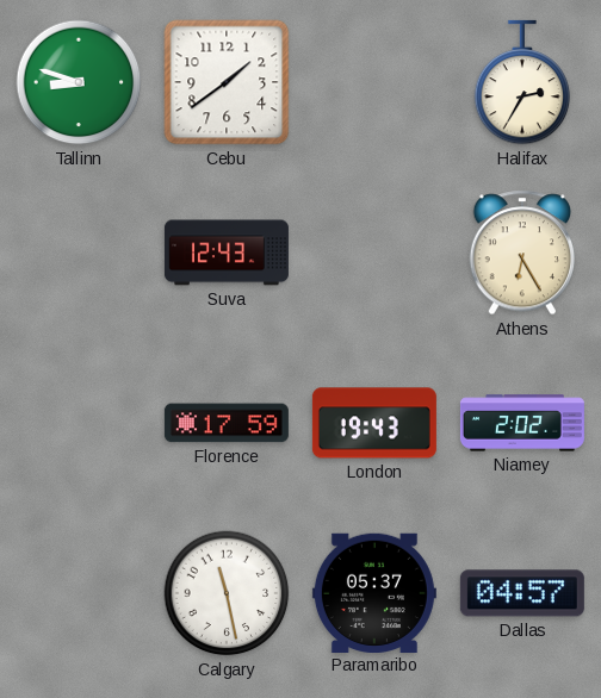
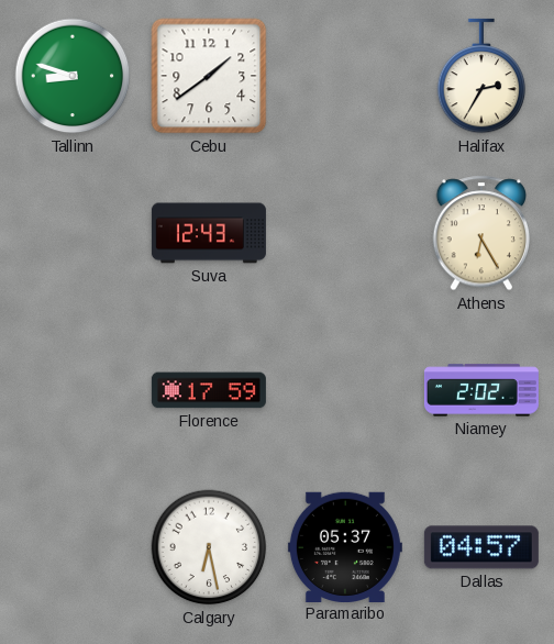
London: 19:43 -> none (374, 423)
Calgary: 11:28 -> 6:28 (209, 547)
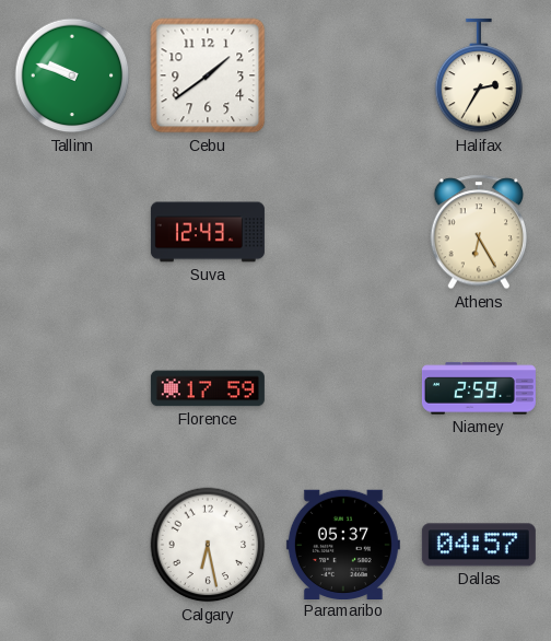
Tallinn: 8:48 -> 9:48 (72, 75)
Niamey: 2:02 -> 2:59 (479, 388)
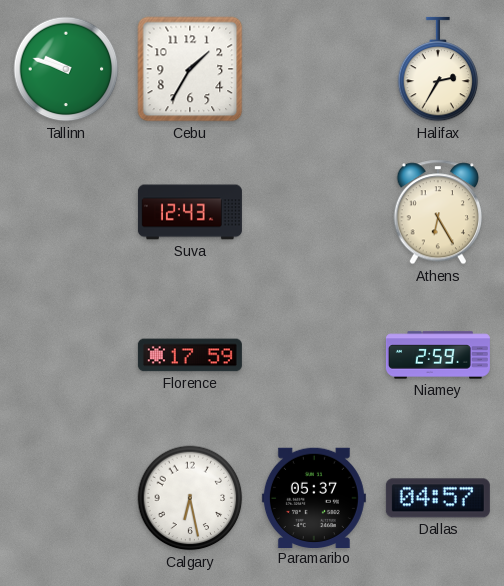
Cebu: 1:39 -> 1:35 (190, 69)
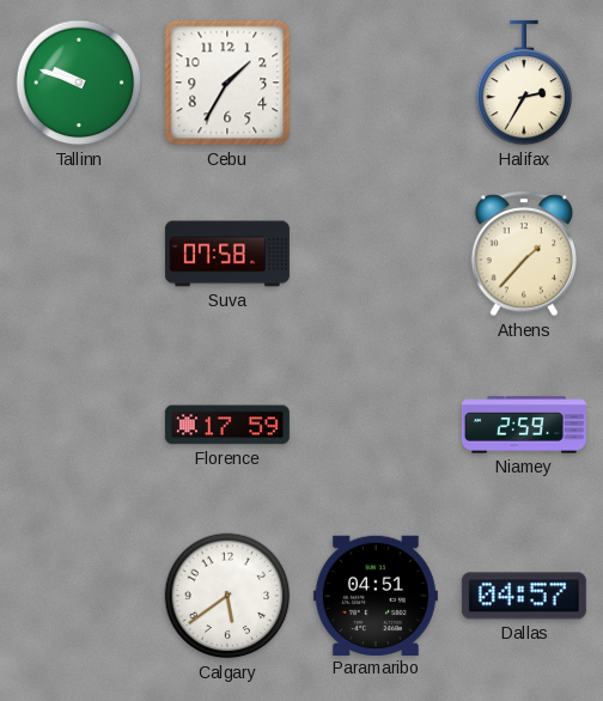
Suva: 12:43 -> 07:58 (227, 254)
Athens: 6:25 -> 1:37 (523, 254)
Calgary: 6:28 -> 5:39 (227, 596)
Paramaribo: 05:37 -> 04:51 (376, 595)
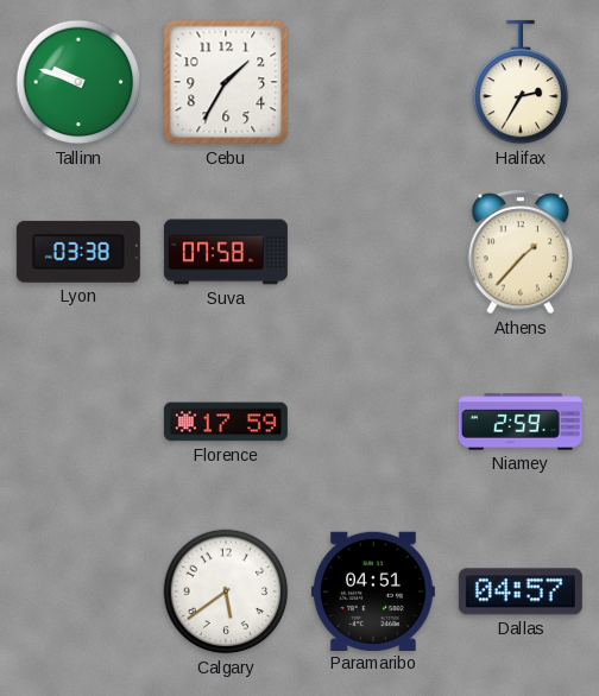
Lyon: none -> 03:38 (78, 252)
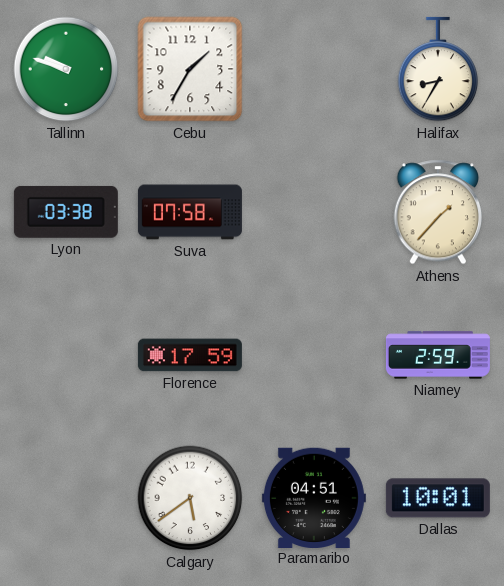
Halifax: 2:35 -> 8:35 (438, 69)
Dallas: 04:57 -> 10:01 (438, 498)
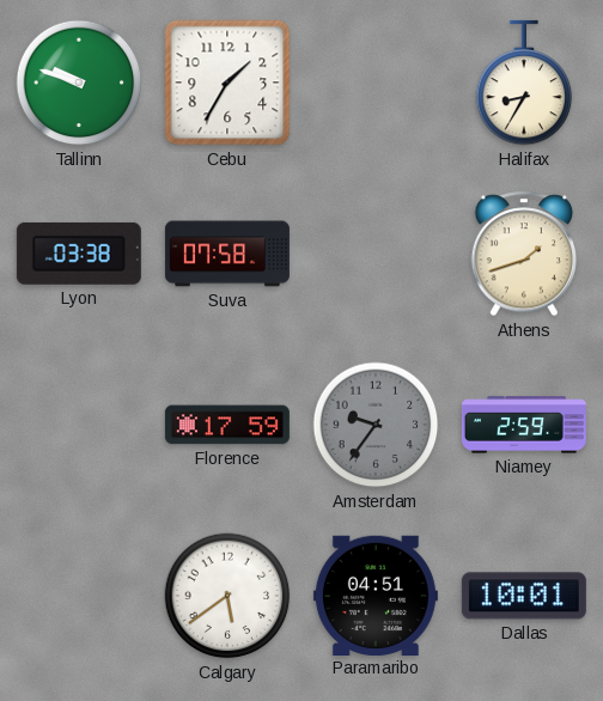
Athens: 1:37 -> 1:42 (523, 254)
Amsterdam: none -> 9:36 (376, 425)
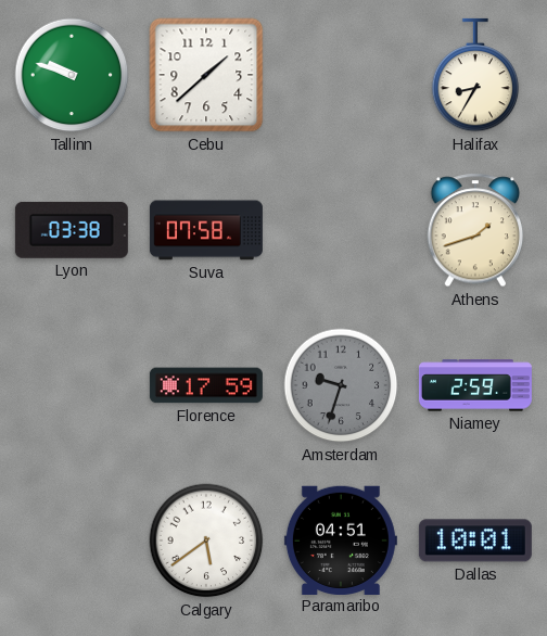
Cebu: 1:35 -> 1:38 (206, 75)
Amsterdam: 9:36 -> 9:33 (341, 385)
